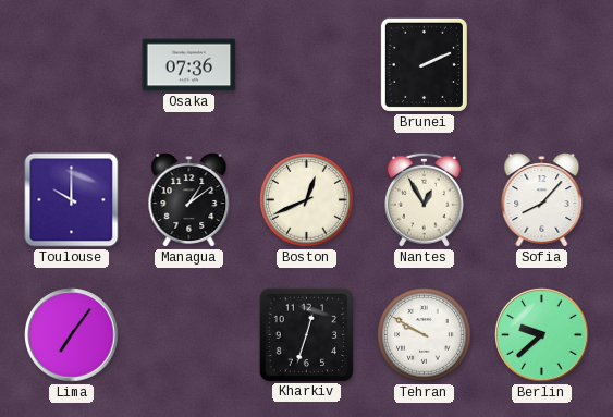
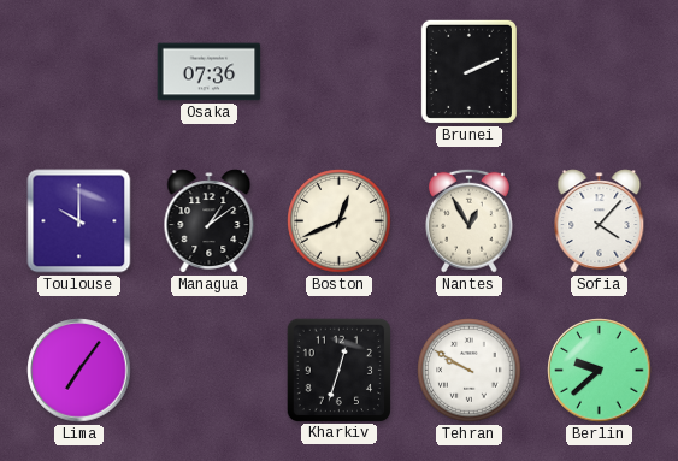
Sofia: 8:07 -> 4:07 (600, 221)
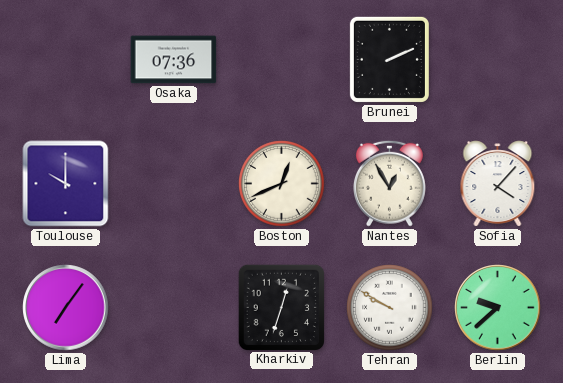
Managua: 1:09 -> none (210, 221)
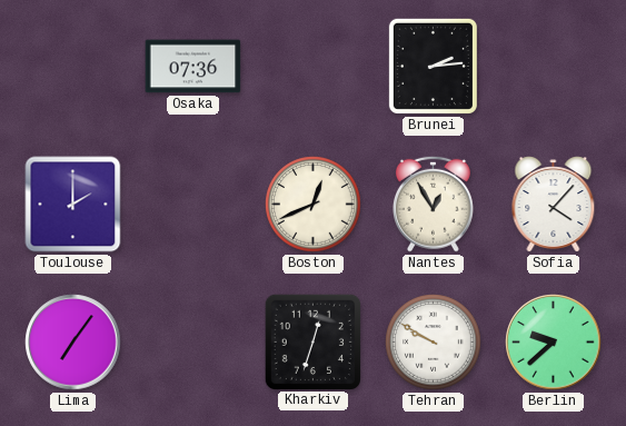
Brunei: 2:11 -> 2:14 (433, 66)
Toulouse: 10:00 -> 2:00 (73, 205)
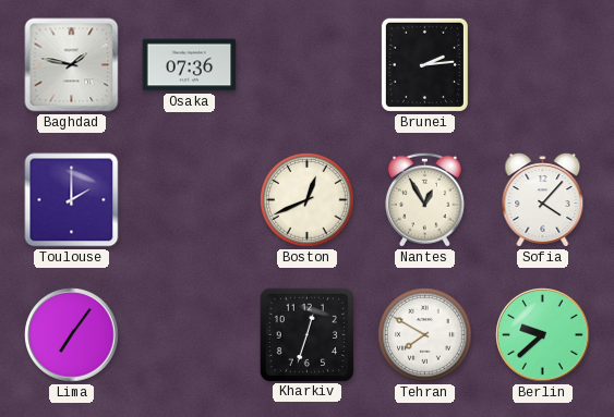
Baghdad: none -> 1:47 (72, 65)
Tehran: 9:50 -> 7:50 (425, 335)
